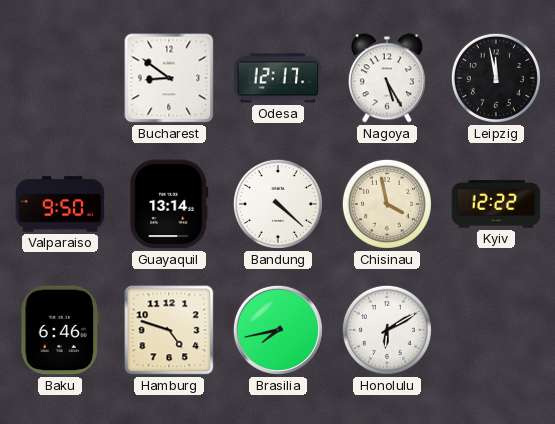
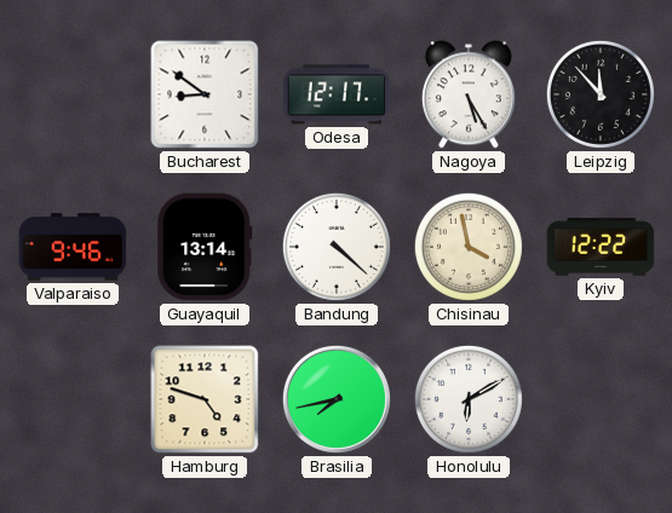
Leipzig: 11:58 -> 11:53 (601, 94)
Valparaiso: 9:50 -> 9:46 (73, 247)
Baku: 6:46 -> none (60, 330)
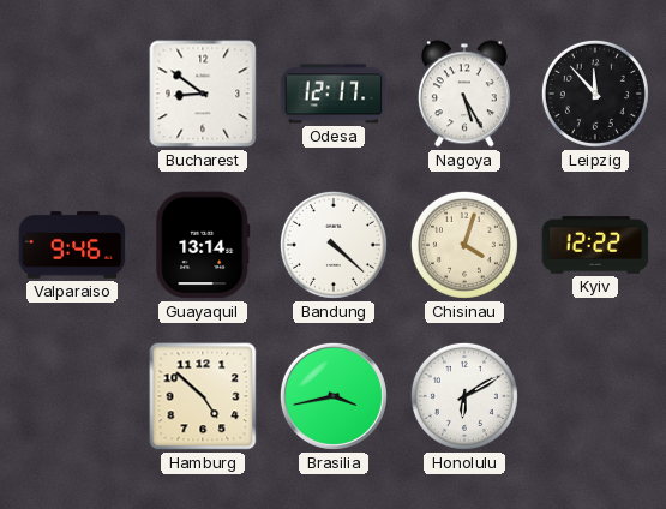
Chisinau: 3:58 -> 4:03 (464, 245)
Hamburg: 4:48 -> 4:52 (203, 396)
Brasilia: 7:43 -> 3:43 (334, 396)
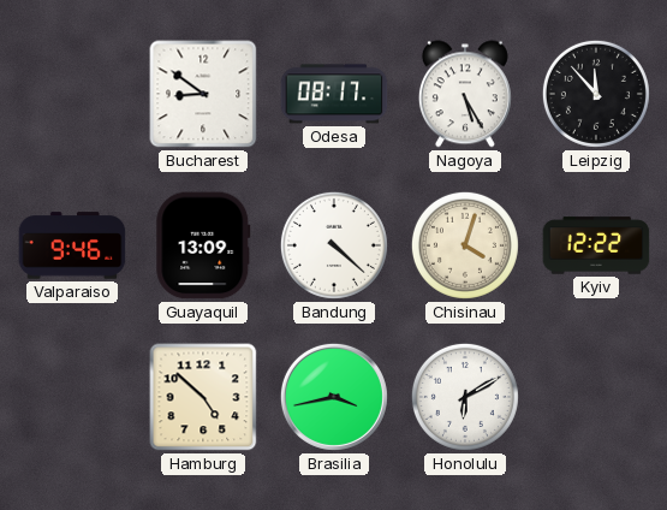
Odesa: 12:17 -> 08:17 (334, 94)
Guayaquil: 13:14 -> 13:09 (203, 245)
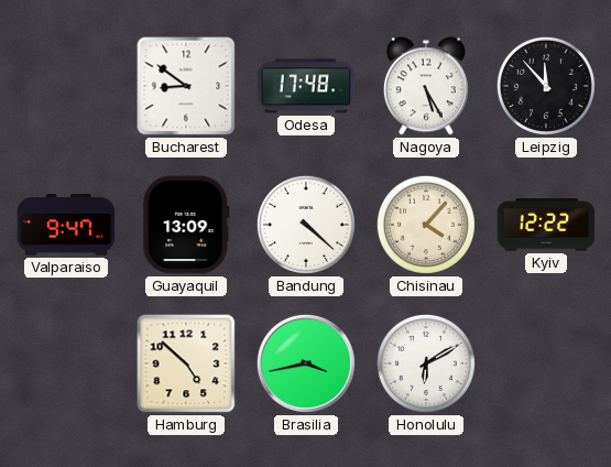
Odesa: 08:17 -> 17:48 (306, 86)
Valparaiso: 9:46 -> 9:47 (66, 225)
Chisinau: 4:03 -> 4:07 (426, 225)
